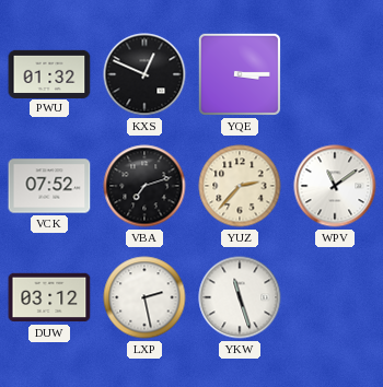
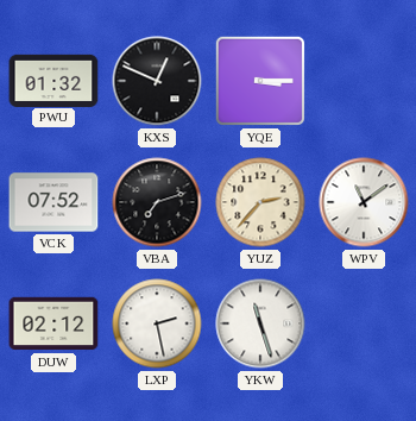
DUW: 03:12 -> 02:12 (53, 323)
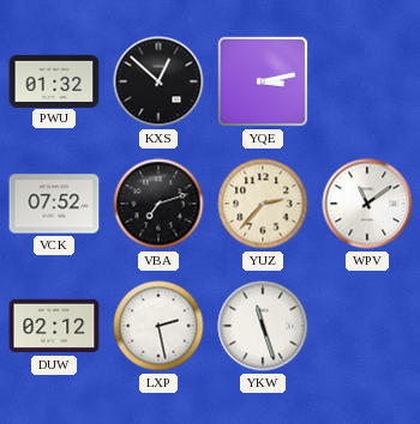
KXS: 12:49 -> 12:52 (158, 81)
YQE: 3:15 -> 3:13 (263, 81)
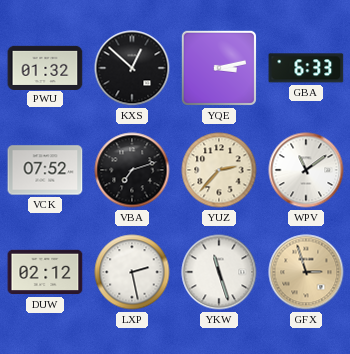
GBA: none -> 6:33 (306, 68)
GFX: none -> 2:57 (306, 272)
